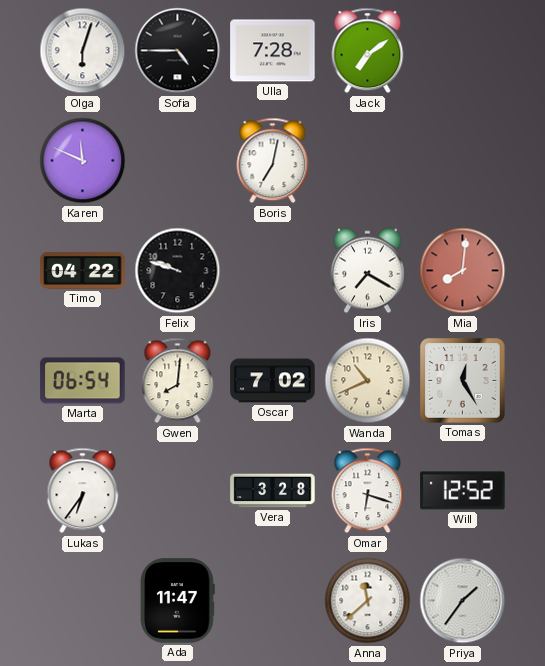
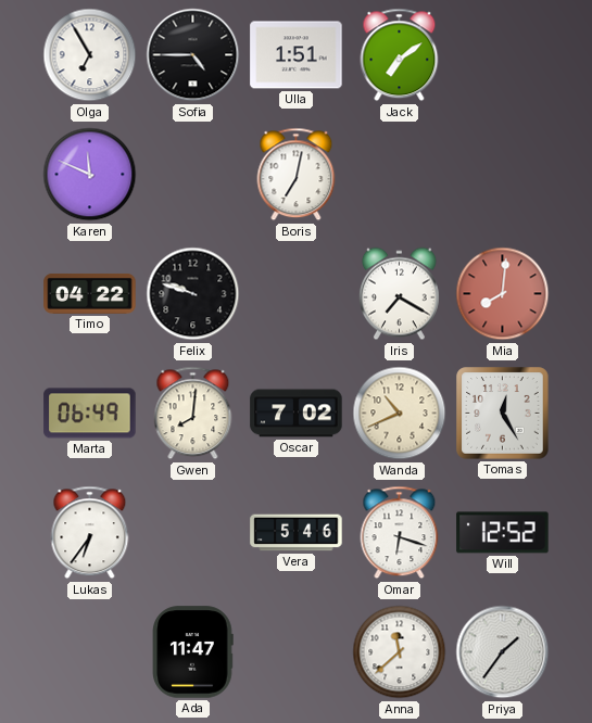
Olga: 6:03 -> 6:55 (90, 55)
Ulla: 7:28 -> 1:51 (297, 55)
Marta: 06:54 -> 06:49 (90, 414)
Vera: 3:28 -> 5:46 (297, 533)
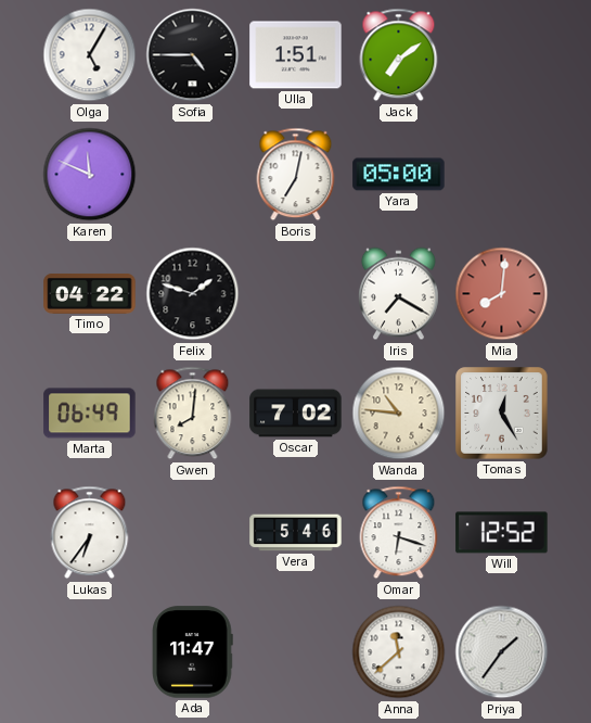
Olga: 6:55 -> 5:05 (90, 55)
Yara: none -> 05:00 (399, 175)
Felix: 9:48 -> 1:48 (193, 294)
Wanda: 10:41 -> 10:46 (399, 414)
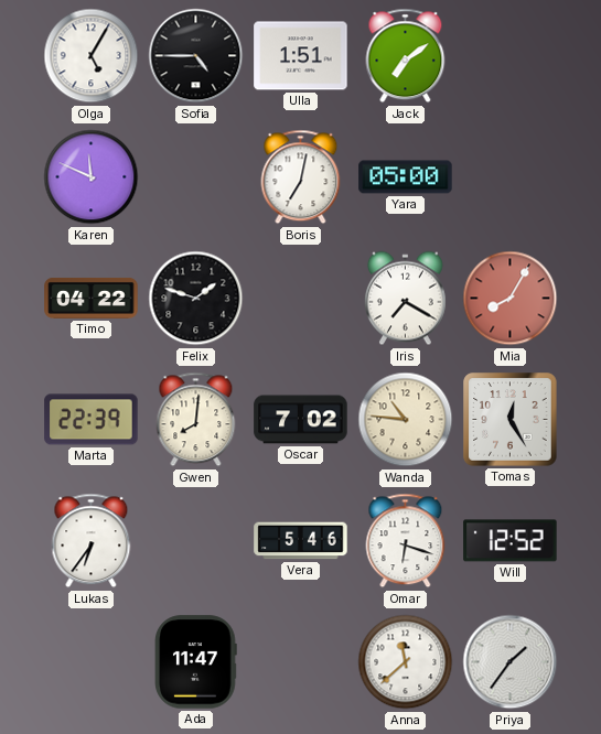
Mia: 8:01 -> 8:05 (511, 299)
Marta: 06:49 -> 22:39 (92, 420)
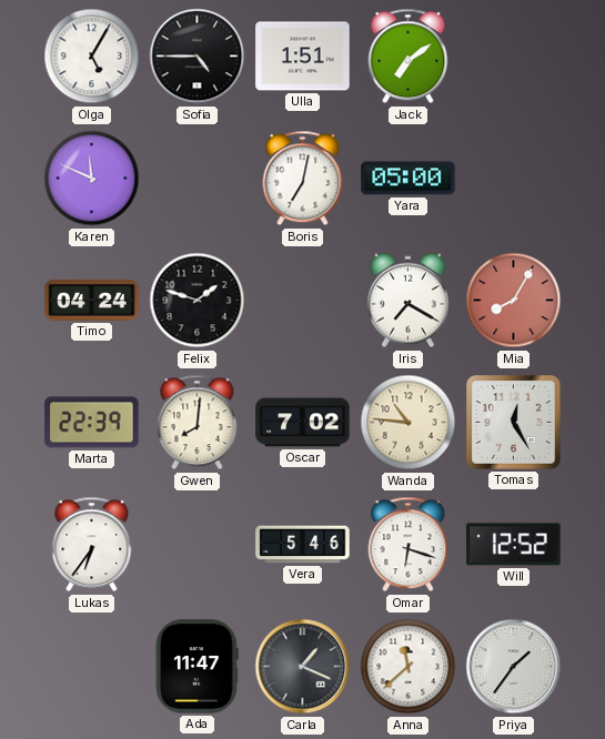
Timo: 04:22 -> 04:24 (92, 301)
Carla: none -> 1:19 (303, 667)
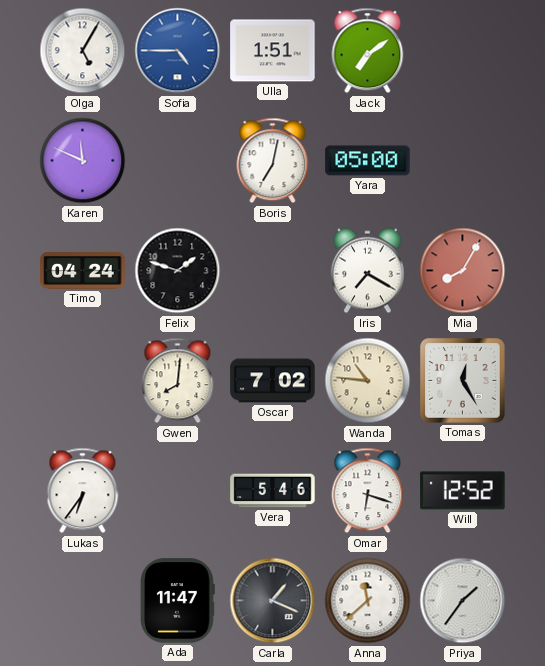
Sofia dial: black -> blue (178, 51)
Marta: 22:39 -> none (92, 423)
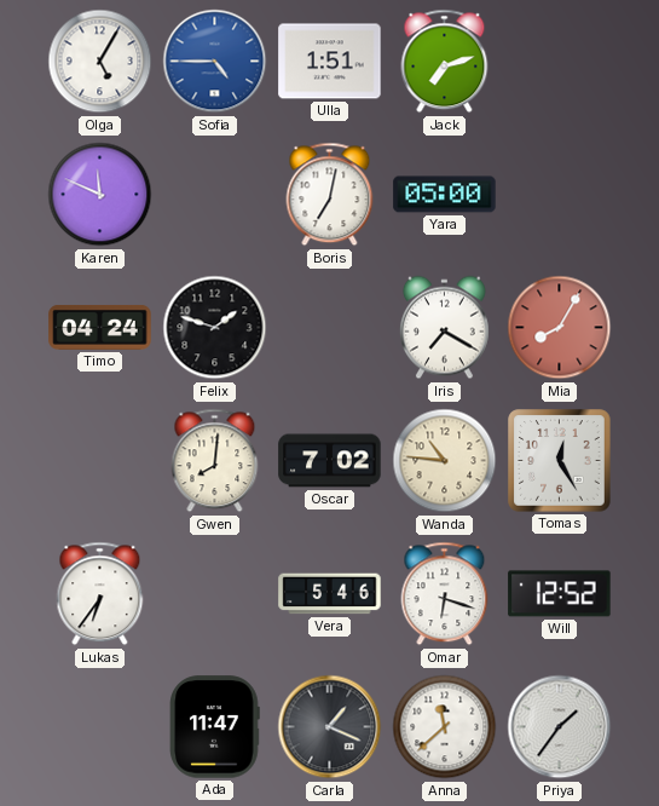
Jack: 7:09 -> 7:12 (445, 62)
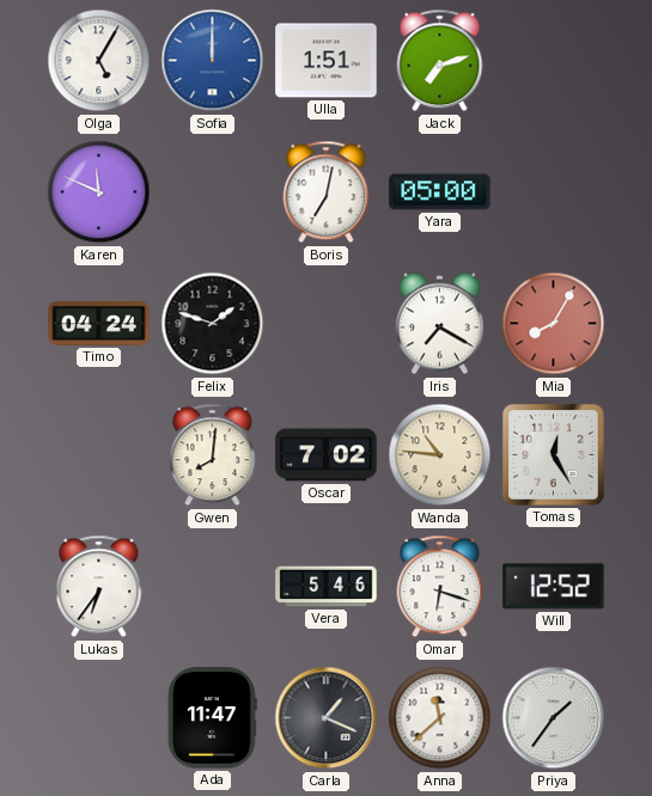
Sofia: 4:45 -> 12:00 (213, 61)
